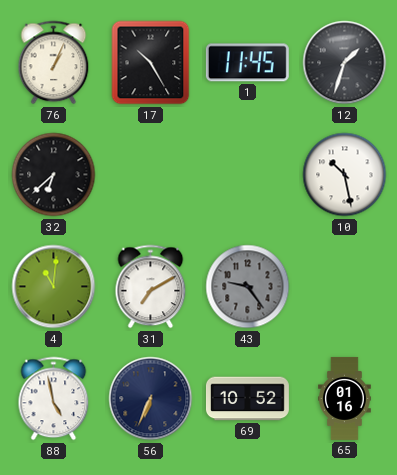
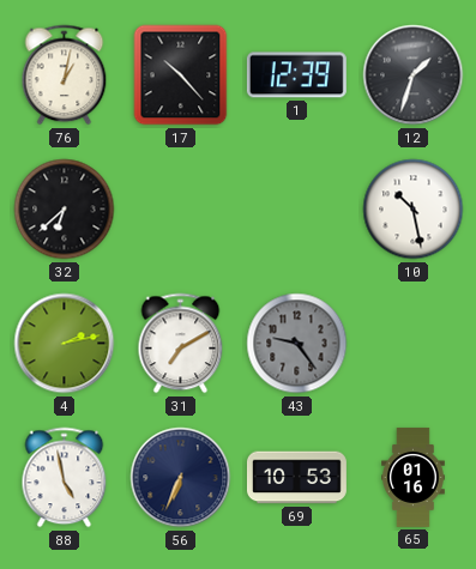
76: 1:04 -> 1:02 (65, 75)
17: 10:25 -> 10:23 (181, 75)
1: 11:45 -> 12:39 (296, 75)
4: 11:01 -> 2:13 (65, 344)
69: 10:52 -> 10:53 (296, 478)
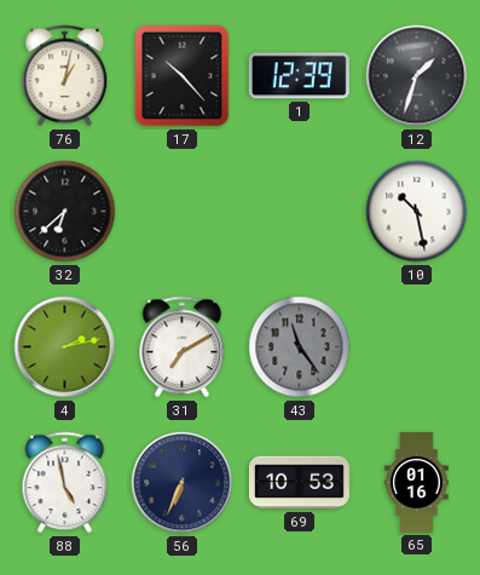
43: 9:24 -> 11:24 (300, 347)
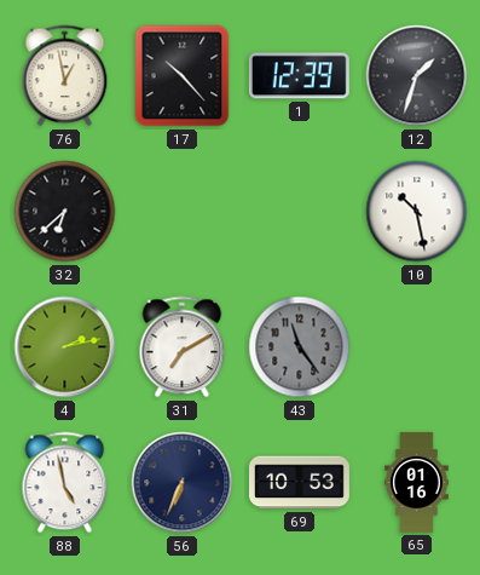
76: 1:02 -> 12:58 (65, 76)
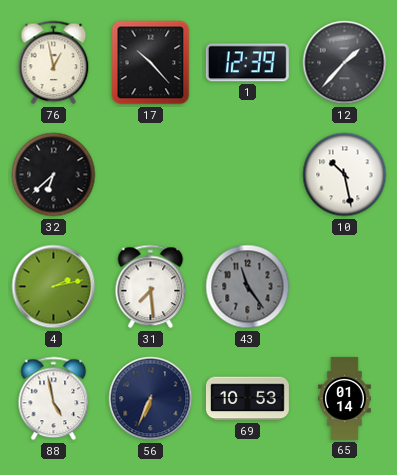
12: 1:33 -> 1:37 (345, 63)
31: 7:10 -> 7:29 (151, 287)
65: 01:16 -> 01:14 (345, 399)
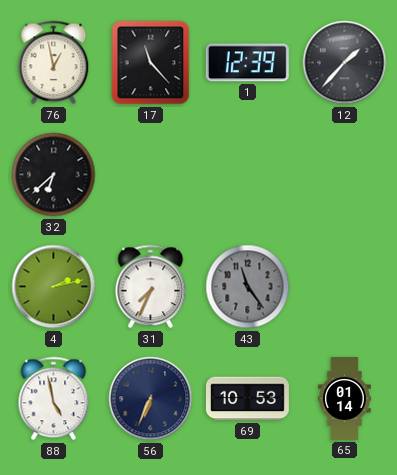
17: 10:23 -> 11:23 (151, 63)
10: 10:28 -> none (345, 175)
31: 7:29 -> 7:34 (151, 287)
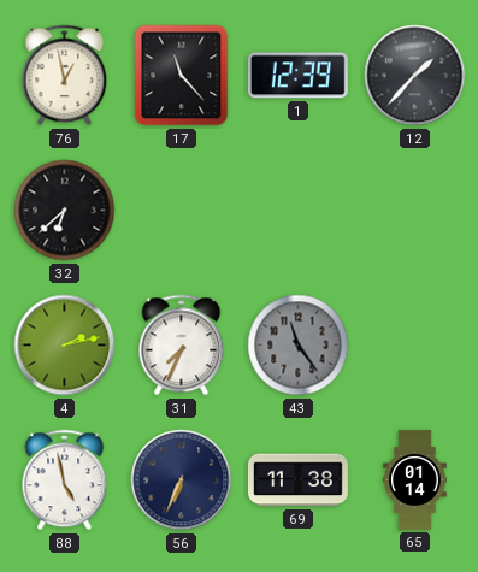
69: 10:53 -> 11:38 (297, 480)
